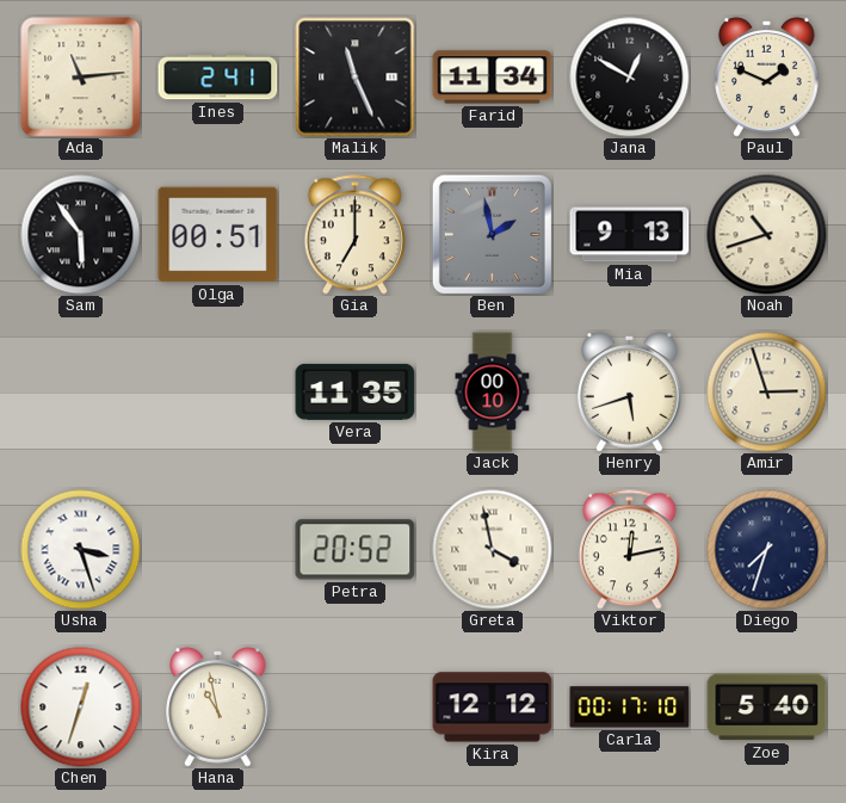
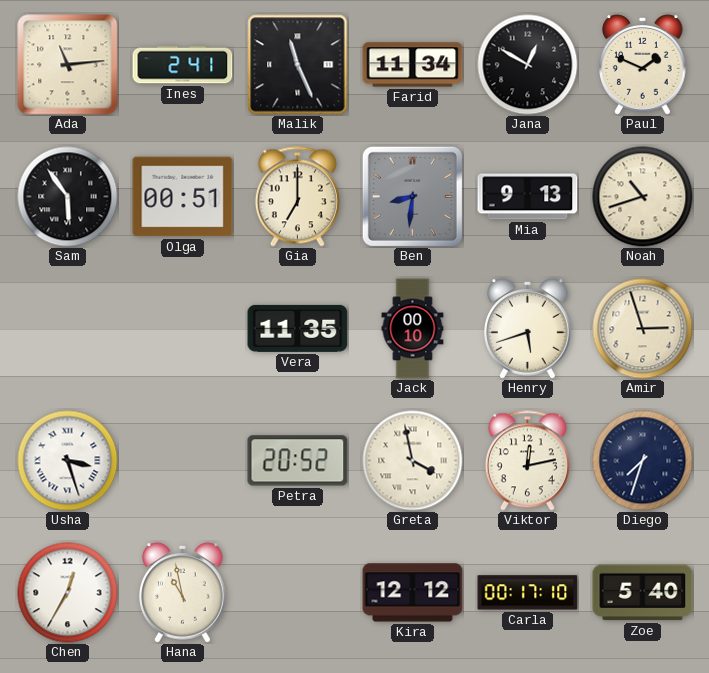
Ben: 1:58 -> 8:31 (412, 196)
Chen: 12:33 -> 12:35 (68, 593)
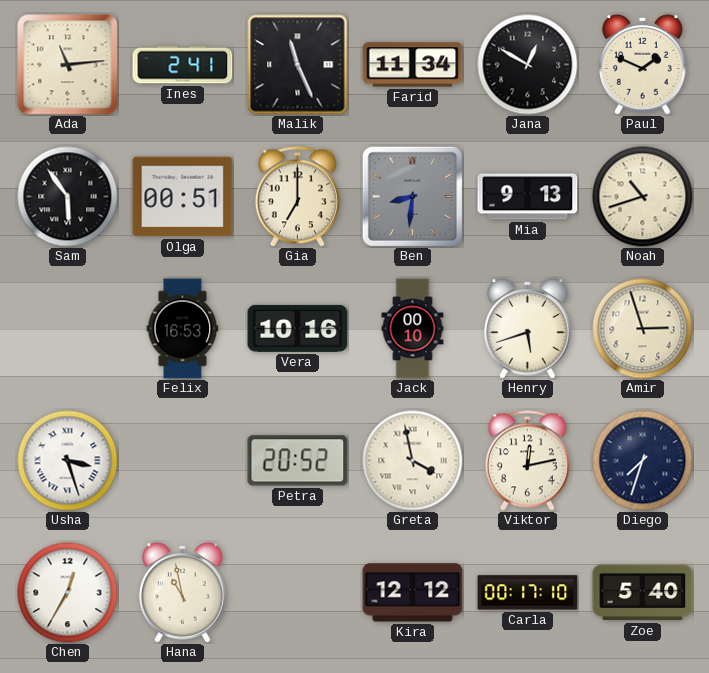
Felix: none -> 16:53 (183, 329)
Vera: 11:35 -> 10:16 (298, 328)
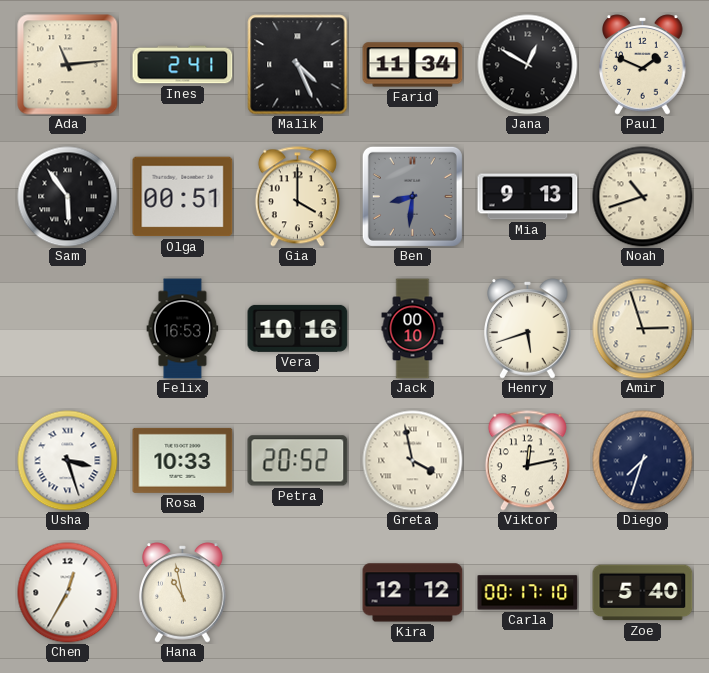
Malik: 11:26 -> 4:26 (298, 65)
Gia: 7:00 -> 4:00 (297, 197)
Rosa: none -> 10:33 (183, 460)
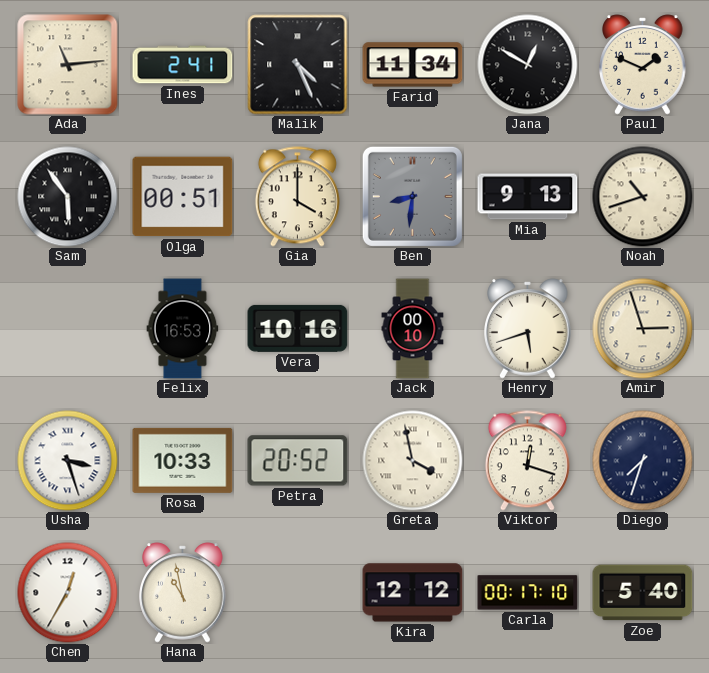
Viktor: 12:13 -> 12:18 (527, 461)
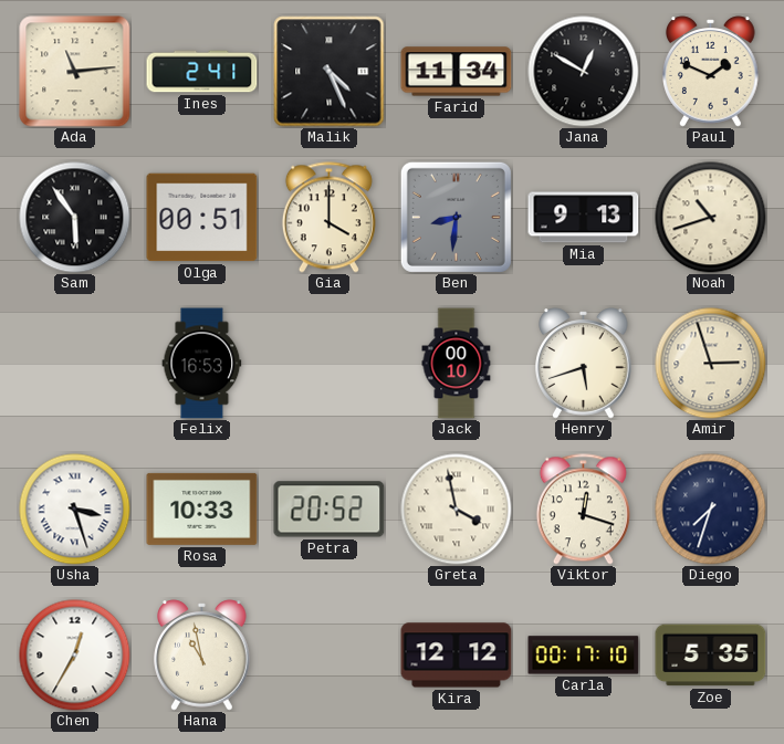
Vera: 10:16 -> none (298, 328)
Zoe: 5:40 -> 5:35 (711, 656)
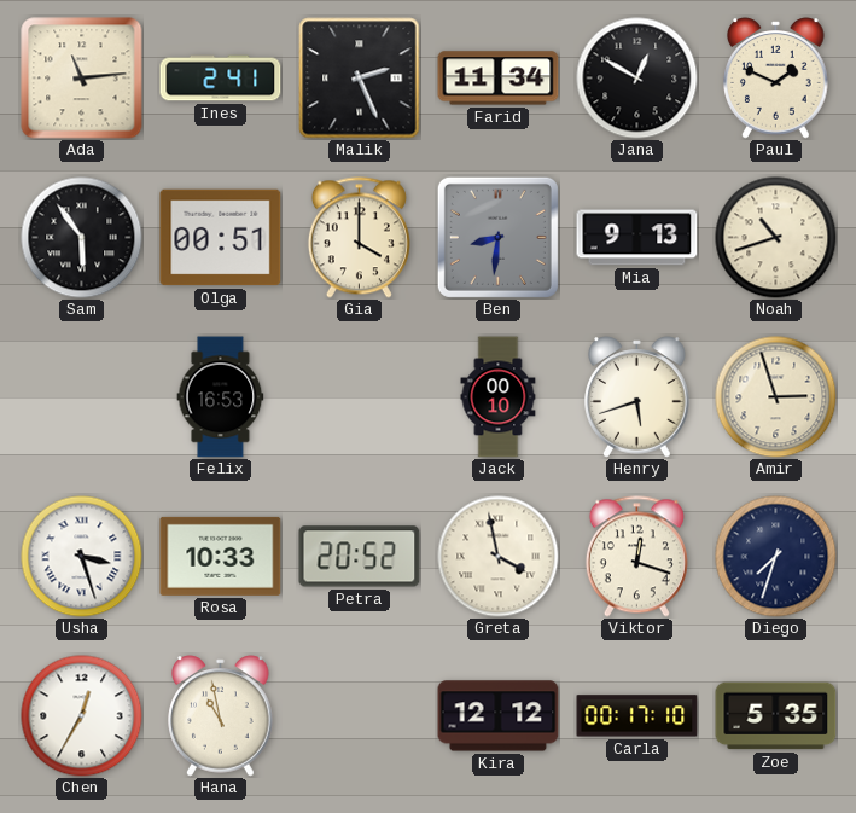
Malik: 4:26 -> 2:26 (360, 79)
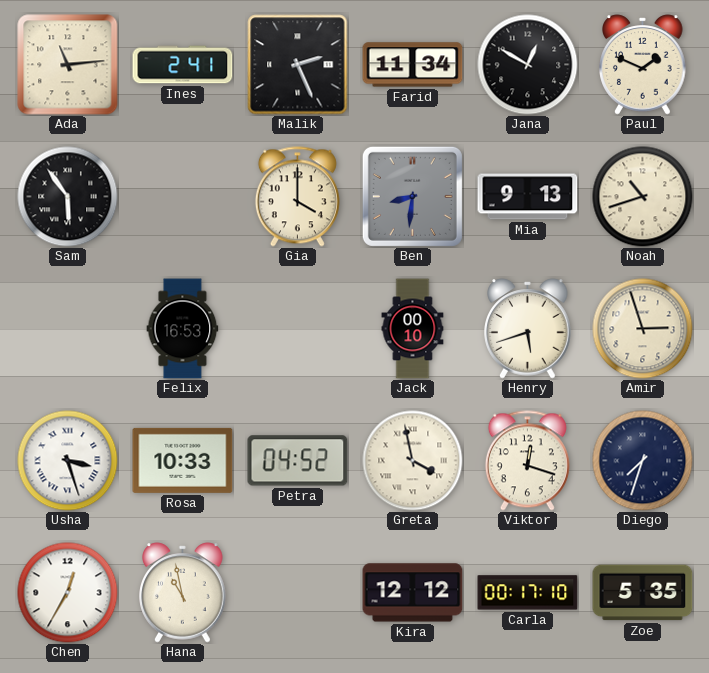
Olga: 00:51 -> none (221, 238)
Petra: 20:52 -> 04:52 (298, 461)
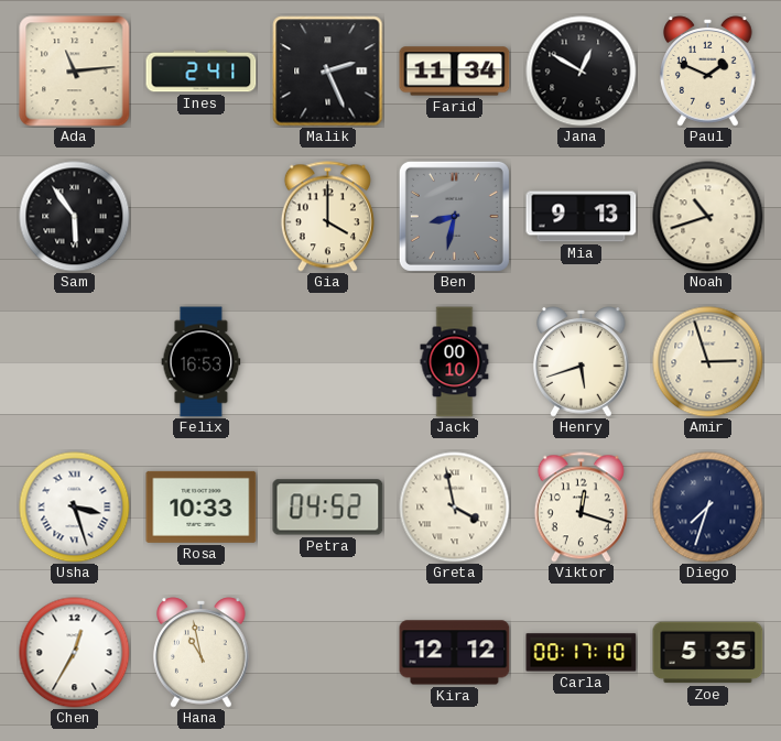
Ben: 8:31 -> 8:32 (454, 216)
